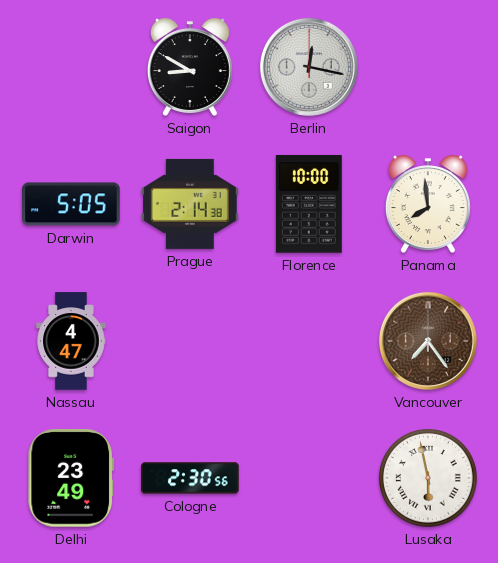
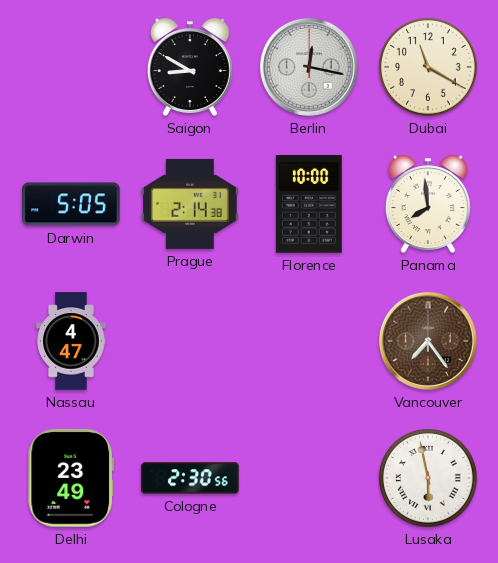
Dubai: none -> 11:20 (428, 67)
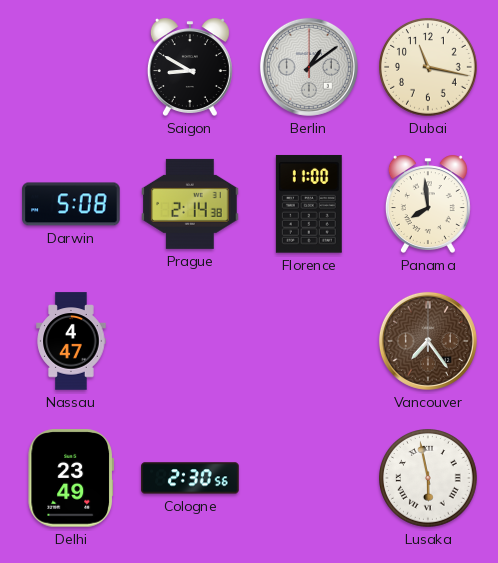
Berlin: 12:17 -> 1:09 (309, 67)
Dubai: 11:20 -> 11:17 (428, 67)
Darwin: 5:05 -> 5:08 (71, 204)
Florence: 10:00 -> 11:00 (309, 204)
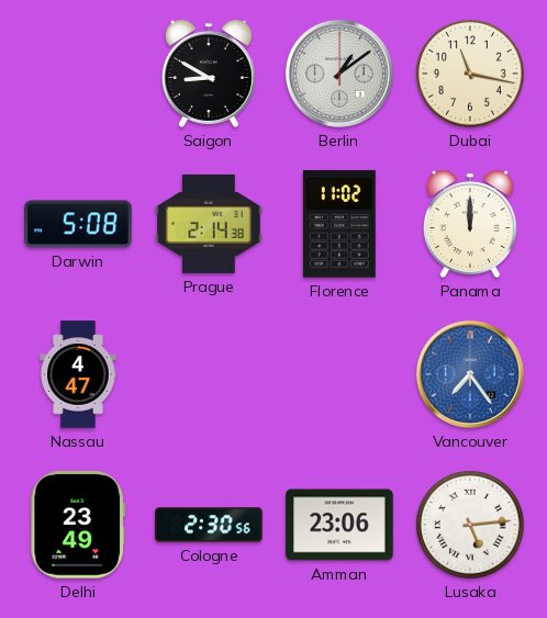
Florence: 11:00 -> 11:02 (339, 224)
Panama: 7:59 -> 12:00 (470, 224)
Vancouver dial: brown -> blue (470, 374)
Amman: none -> 23:06 (339, 525)
Lusaka: 5:58 -> 5:14 (470, 525)
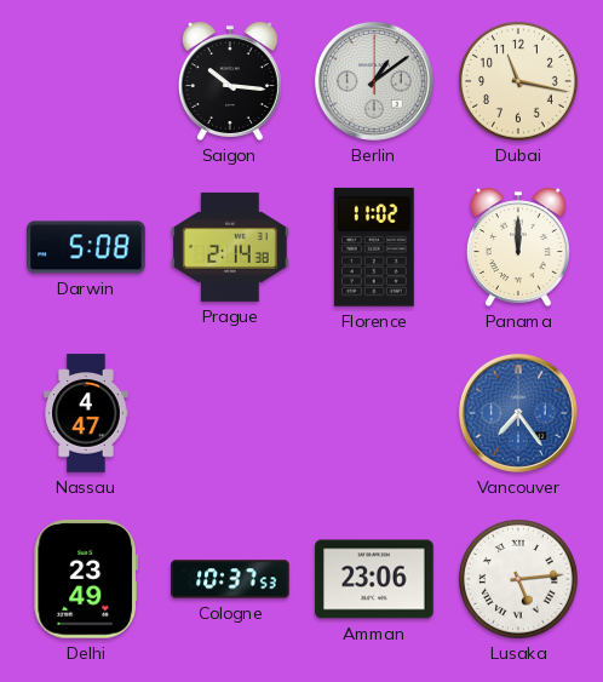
Saigon: 8:50 -> 10:16 (230, 81)
Cologne: 2:30 -> 10:37 (230, 579)
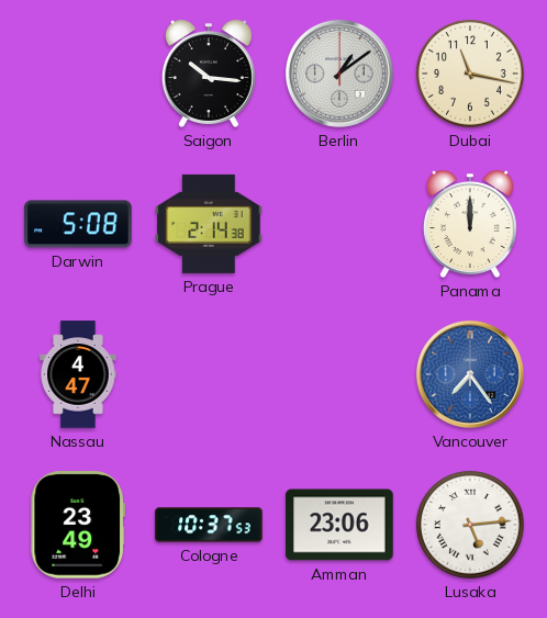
Florence: 11:02 -> none (374, 247)
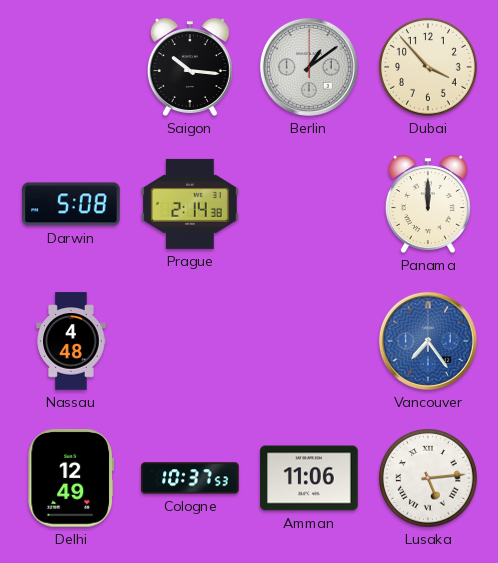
Dubai: 11:17 -> 3:53 (428, 67)
Nassau: 4:47 -> 4:48 (71, 341)
Delhi: 23:49 -> 12:49 (70, 478)
Amman: 23:06 -> 11:06 (309, 478)
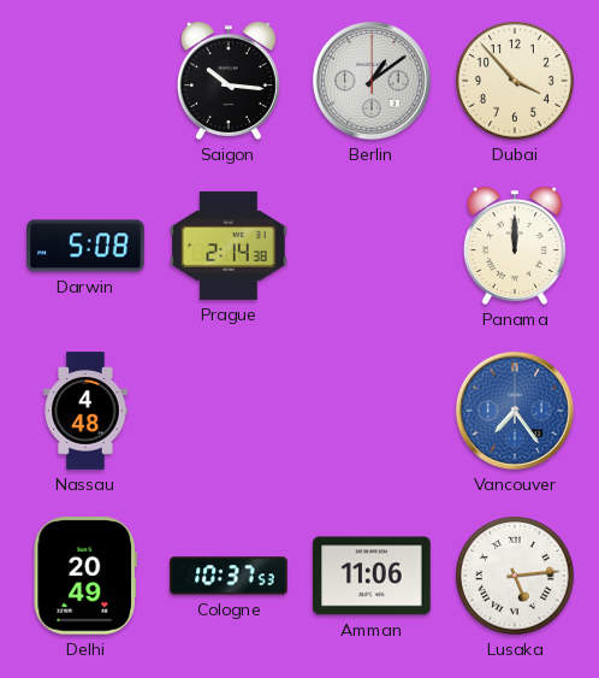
Delhi: 12:49 -> 20:49 (84, 576)
